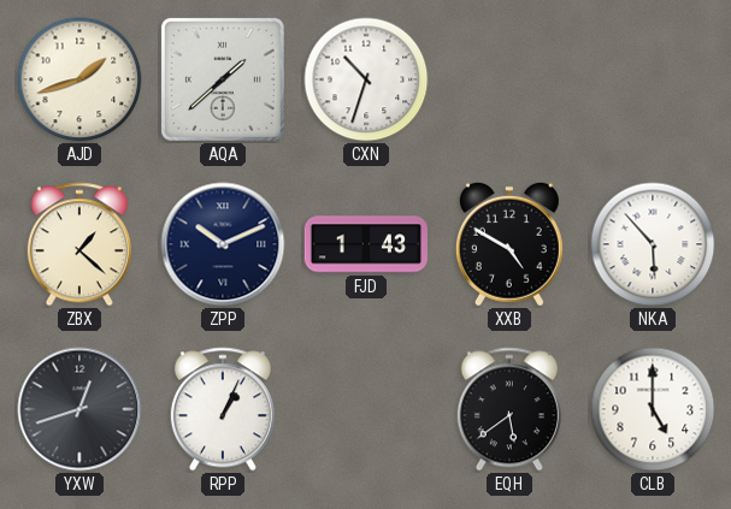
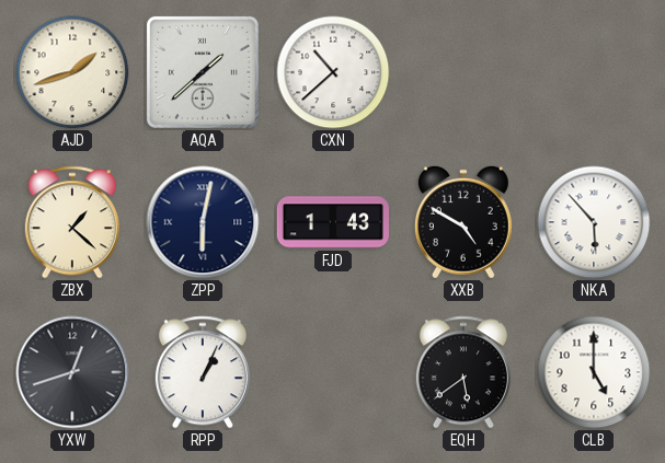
CXN: 10:33 -> 10:38 (333, 72)
ZPP: 10:11 -> 6:02 (203, 222)
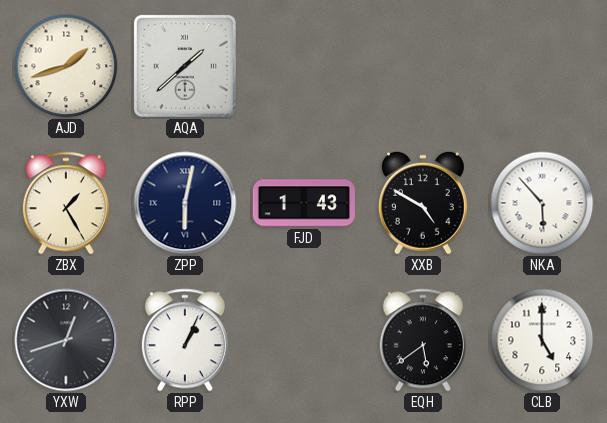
CXN: 10:38 -> none (333, 72)
ZBX: 1:22 -> 1:25 (66, 203)
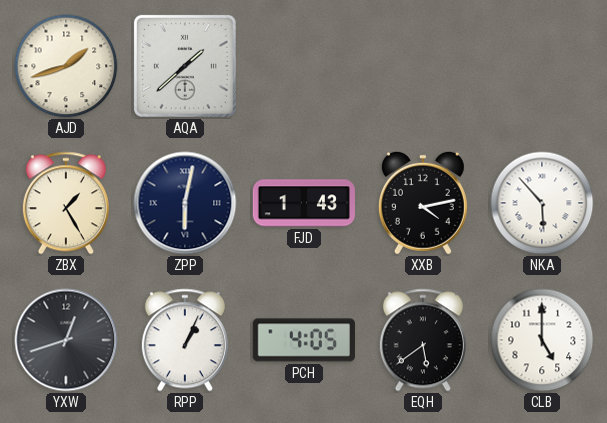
XXB: 4:50 -> 4:13 (423, 203)
PCH: none -> 4:05 (304, 340)
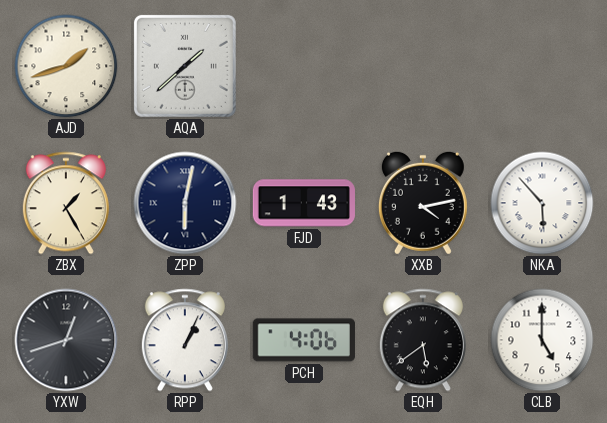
PCH: 4:05 -> 4:06 (304, 340)
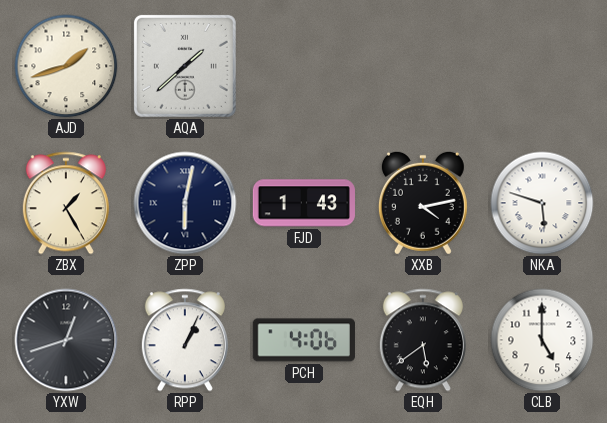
NKA: 5:53 -> 5:48 (542, 203)
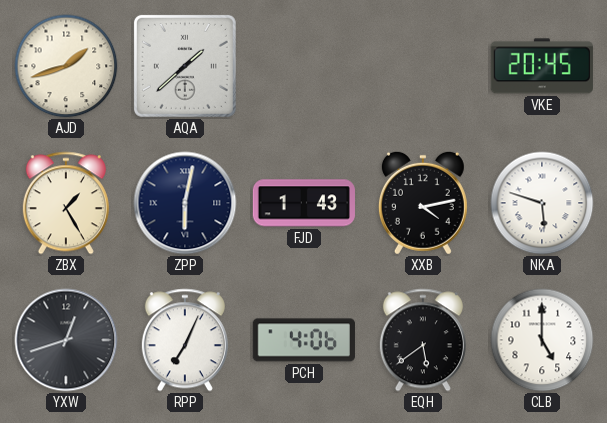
VKE: none -> 20:45 (542, 66)
RPP: 1:04 -> 7:04 (185, 340)
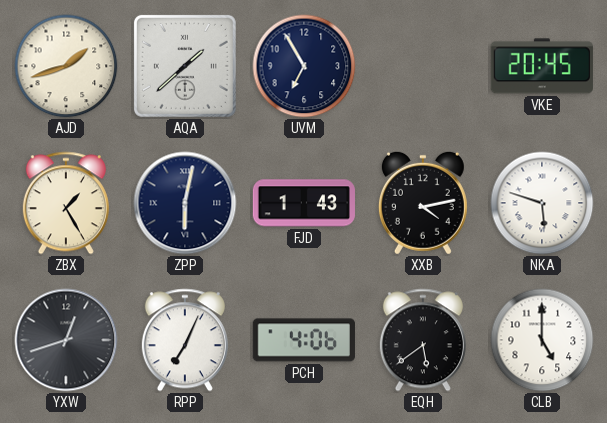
UVM: none -> 6:55 (304, 66)
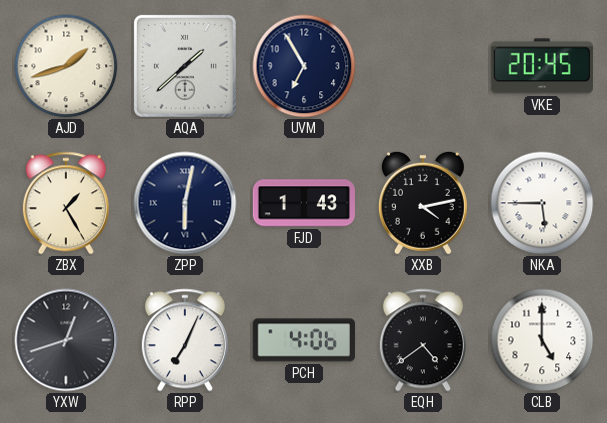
NKA: 5:48 -> 5:45 (542, 203)
EQH: 5:39 -> 4:39 (423, 340)
